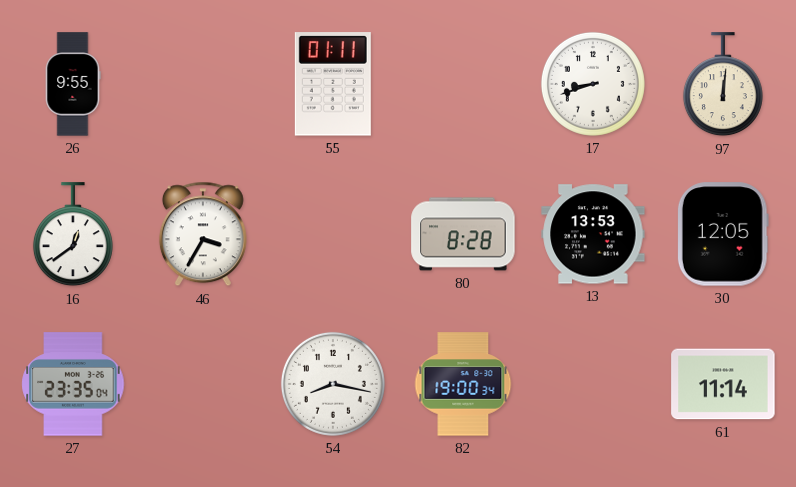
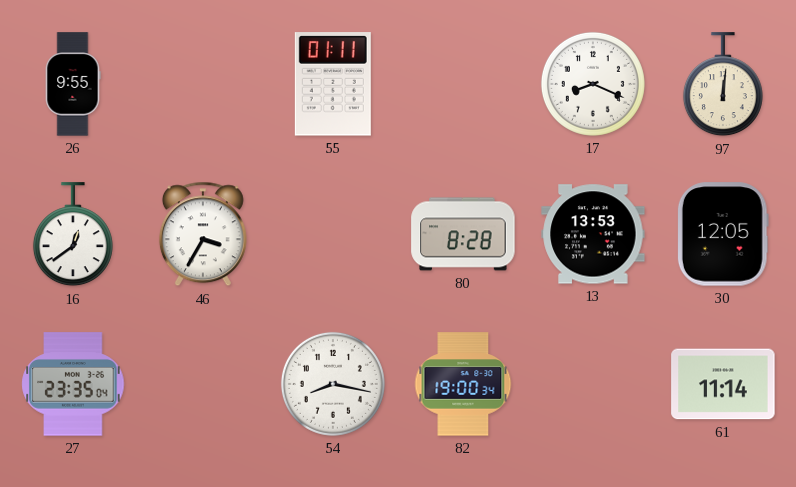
17: 8:42 -> 8:19 (593, 84)
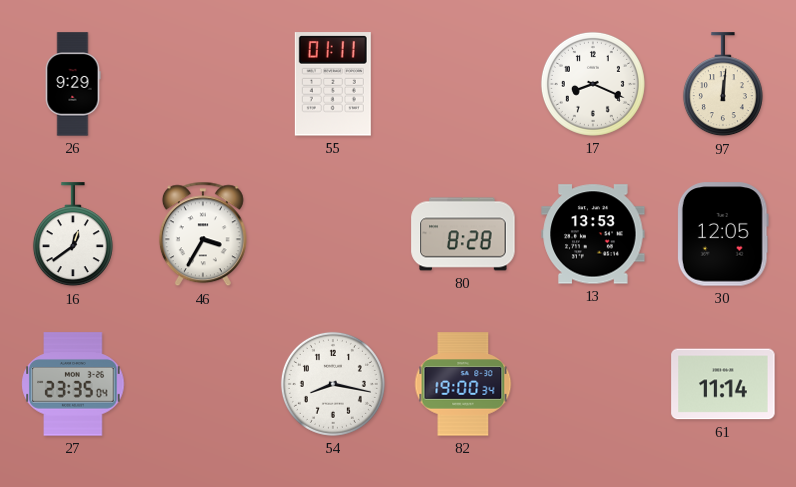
26: 9:55 -> 9:29 (73, 84)
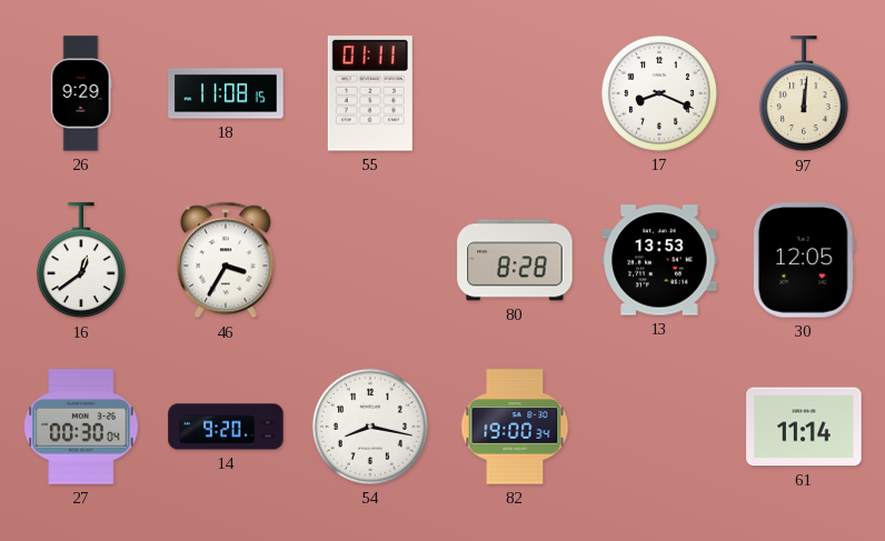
18: none -> 11:08 (226, 93)
27: 23:35 -> 00:30 (81, 427)
14: none -> 9:20 (226, 427)
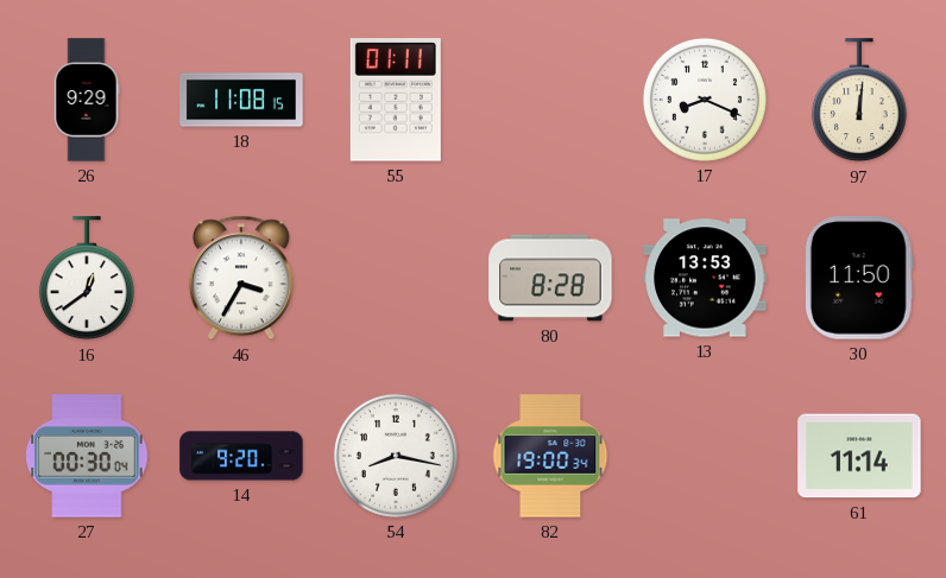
30: 12:05 -> 11:50 (859, 278)
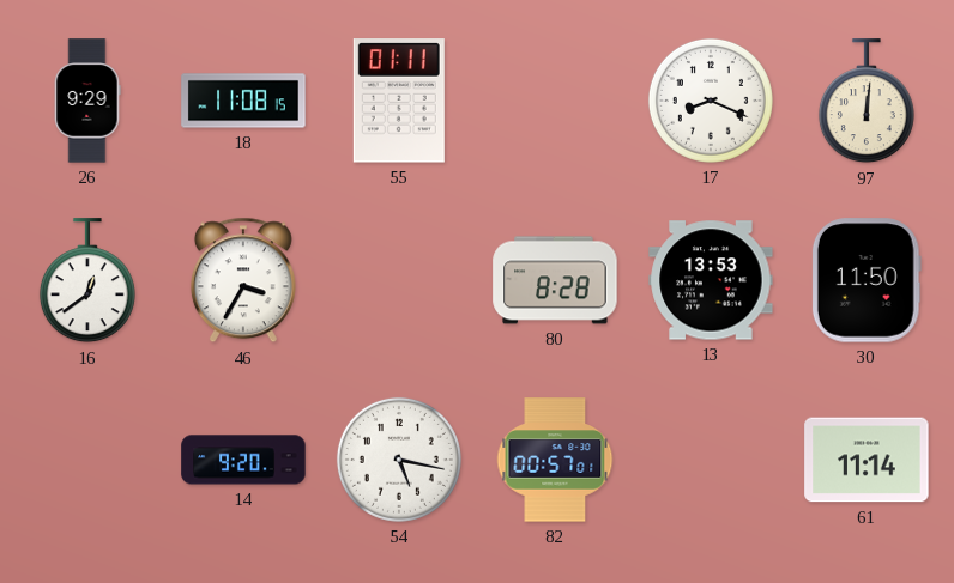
27: 00:30 -> none (87, 456)
54: 8:17 -> 5:17 (399, 460)
82: 19:00 -> 00:57 (555, 460)
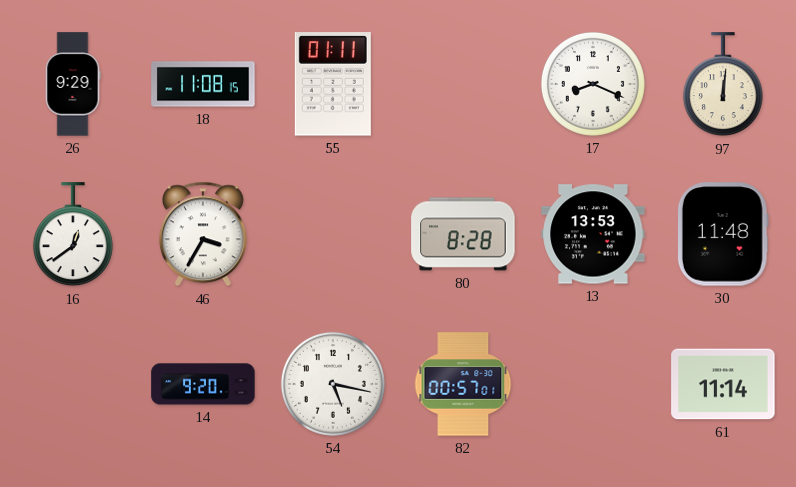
30: 11:50 -> 11:48 (723, 234)
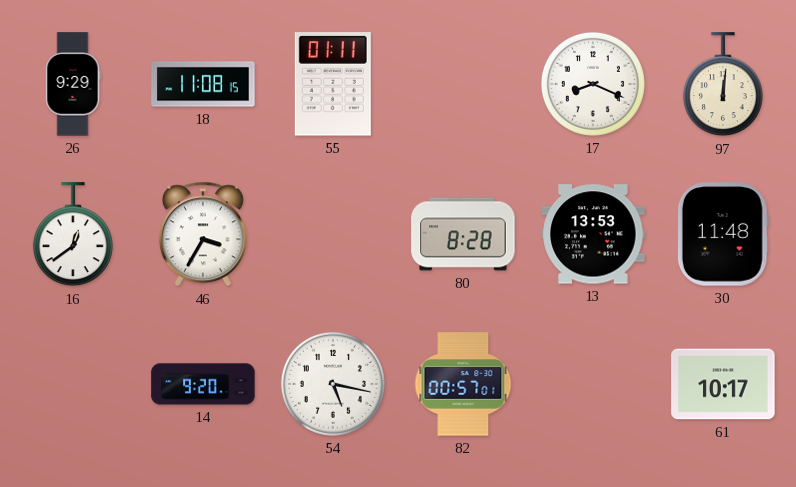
61: 11:14 -> 10:17 (723, 384)
